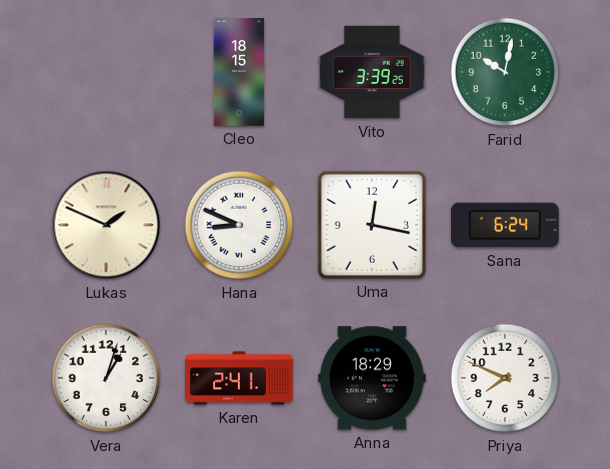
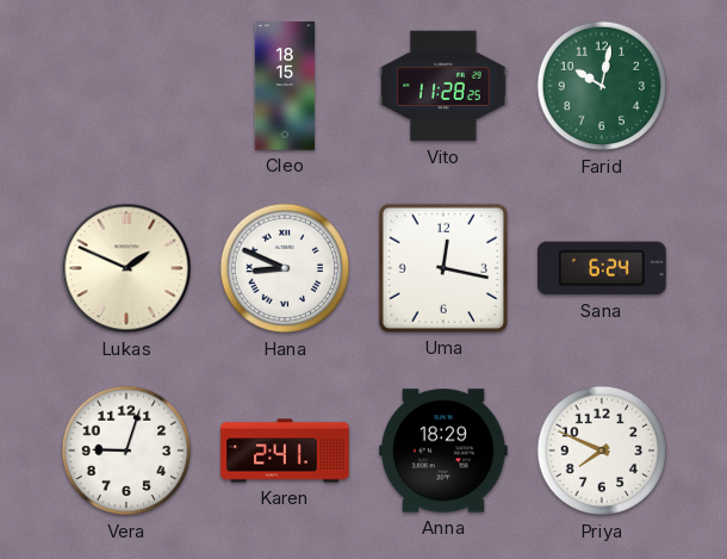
Vito: 3:39 -> 11:28 (443, 86)
Vera: 1:03 -> 9:03 (126, 451)
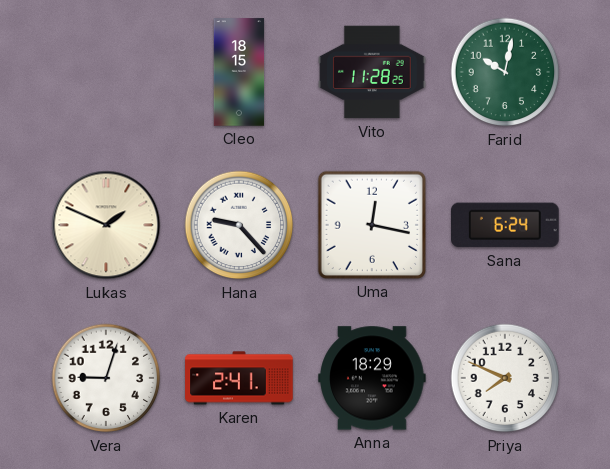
Hana: 8:49 -> 9:23 (239, 225)
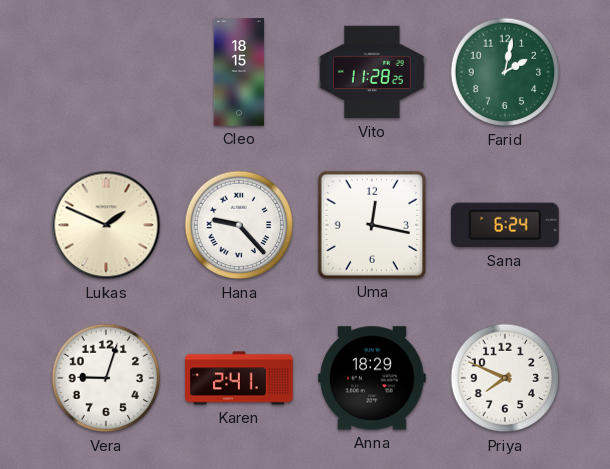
Farid: 10:02 -> 2:02 (505, 72)
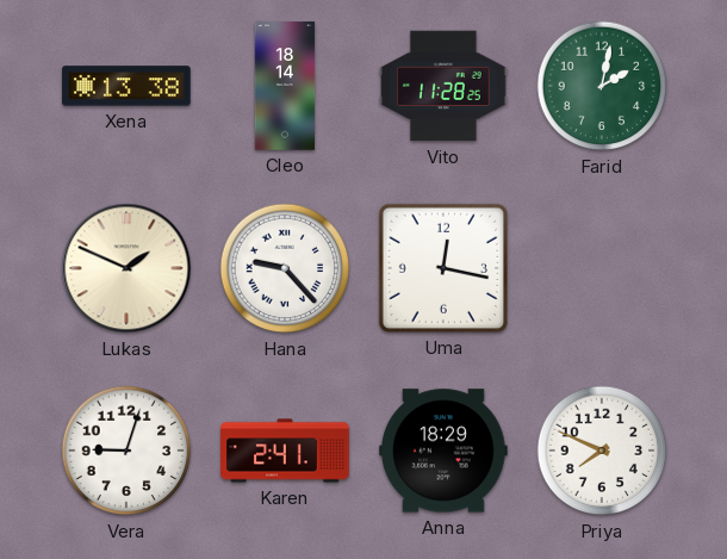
Xena: none -> 13:38 (126, 86)
Cleo: 18:15 -> 18:14 (285, 86)
Sana: 6:24 -> none (506, 225)
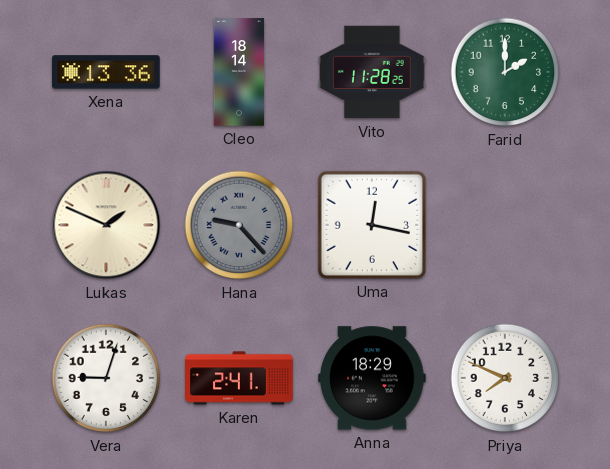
Xena: 13:38 -> 13:36 (106, 72)
Farid: 2:02 -> 2:00 (505, 72)
Hana dial: white -> grey (239, 225)
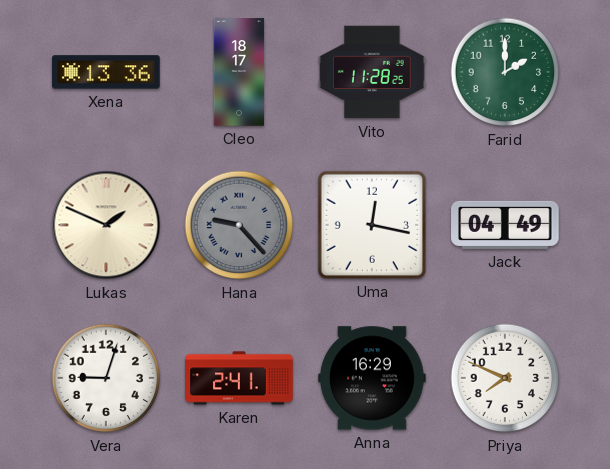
Cleo: 18:14 -> 18:17 (239, 72)
Jack: none -> 04:49 (505, 225)
Anna: 18:29 -> 16:29 (372, 378)
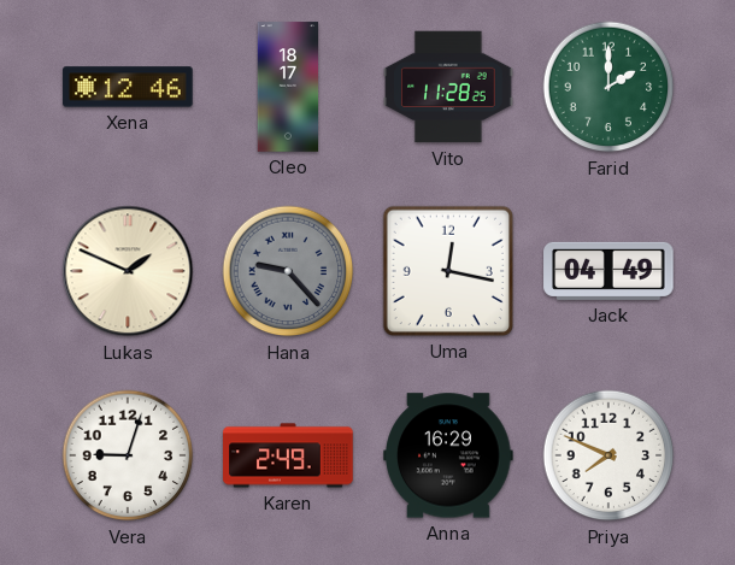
Xena: 13:36 -> 12:46 (128, 87)
Karen: 2:41 -> 2:49 (288, 455)
